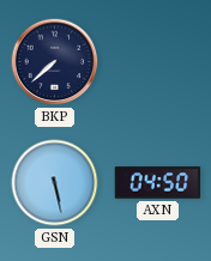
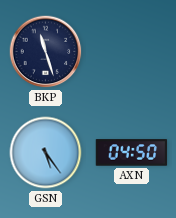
BKP: 7:38 -> 11:27 (46, 52)
GSN: 5:28 -> 5:24 (46, 153)
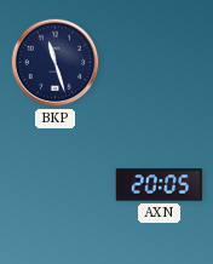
GSN: 5:24 -> none (46, 153)
AXN: 04:50 -> 20:05 (160, 185)
